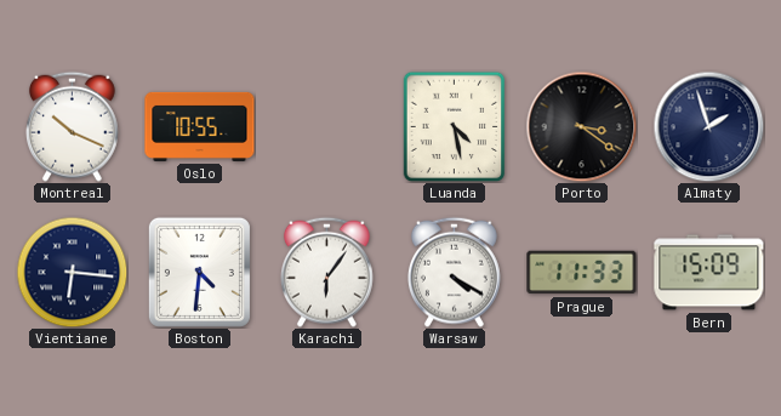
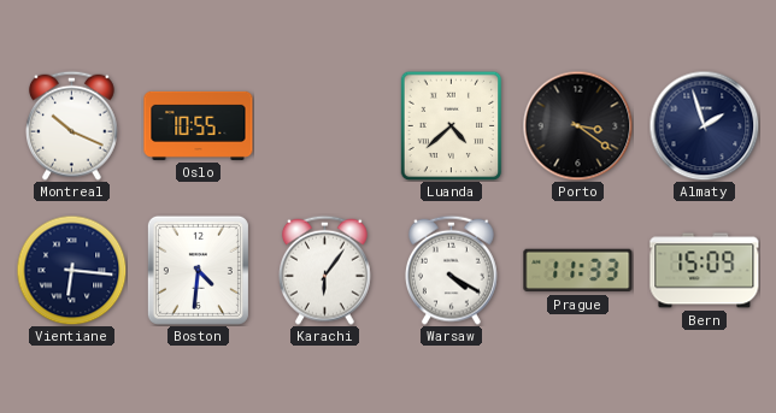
Luanda: 4:28 -> 4:38 (452, 125)
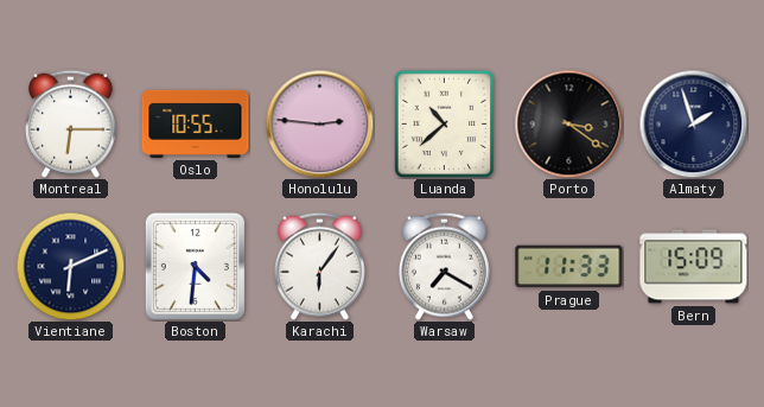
Montreal: 10:19 -> 6:15 (70, 123)
Honolulu: none -> 2:46 (319, 123)
Luanda: 4:38 -> 10:38 (445, 123)
Vientiane: 6:16 -> 6:11 (70, 266)
Warsaw: 4:20 -> 7:20 (444, 266)
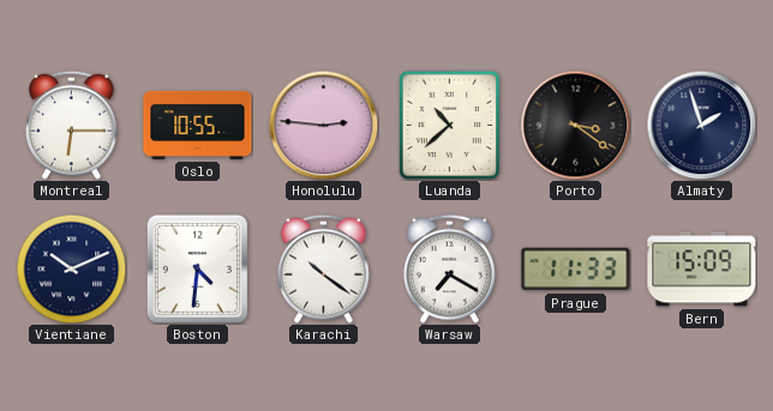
Vientiane: 6:11 -> 10:11 (71, 268)
Karachi: 6:06 -> 10:21 (323, 268)
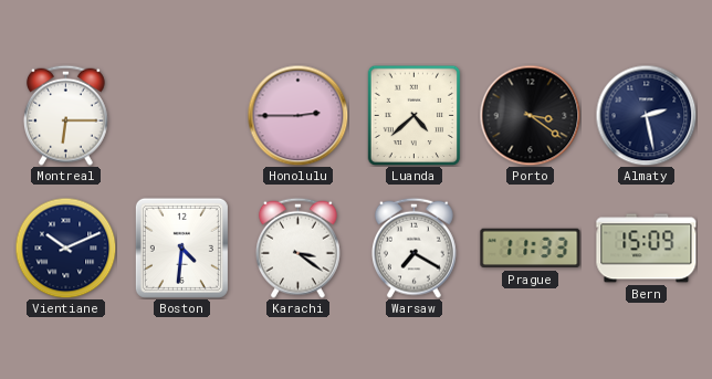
Oslo: 10:55 -> none (198, 125)
Honolulu: 2:46 -> 2:45 (297, 115)
Luanda: 10:38 -> 4:38 (415, 115)
Almaty: 1:57 -> 2:28 (646, 115)
Karachi: 10:21 -> 3:21 (297, 248)
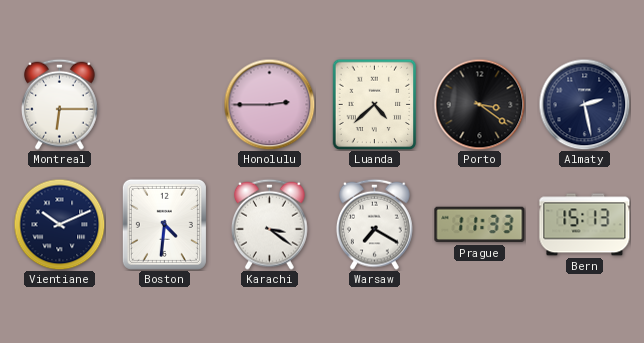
Bern: 15:09 -> 15:13 (585, 225)
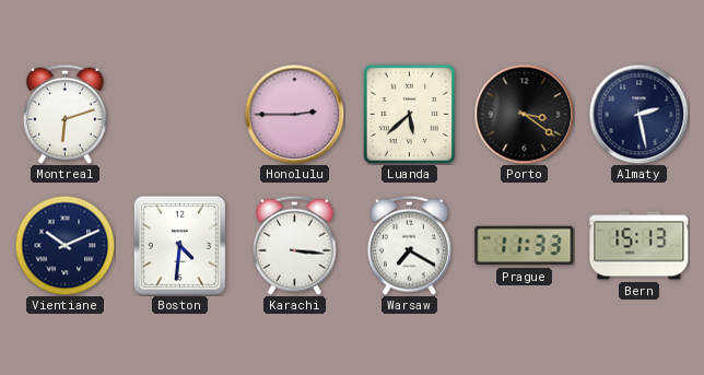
Montreal: 6:15 -> 6:12 (64, 114)
Luanda: 4:38 -> 5:38 (410, 114)
Karachi: 3:21 -> 3:16 (294, 245)
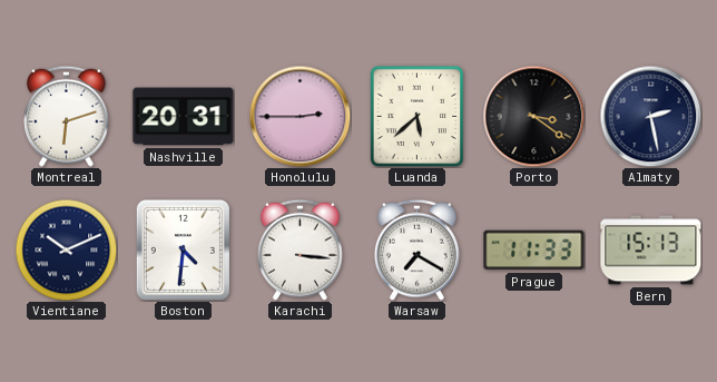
Nashville: none -> 20:31 (184, 117)
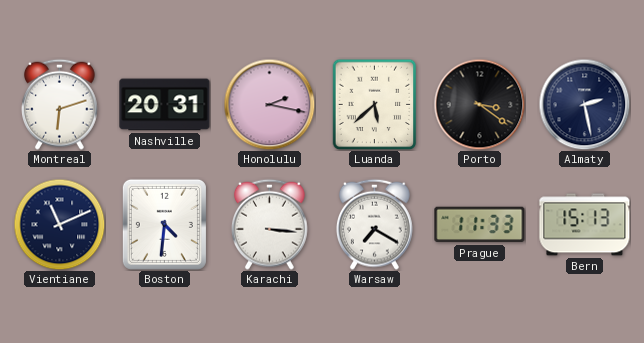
Honolulu: 2:45 -> 2:17 (269, 104)
Vientiane: 10:11 -> 11:11 (59, 224)
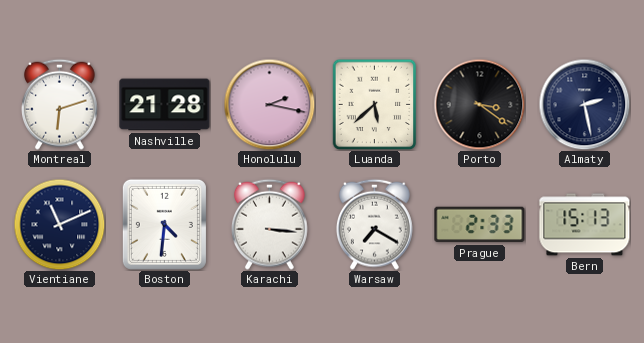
Nashville: 20:31 -> 21:28 (165, 105)
Prague: 11:33 -> 2:33 (480, 225)
